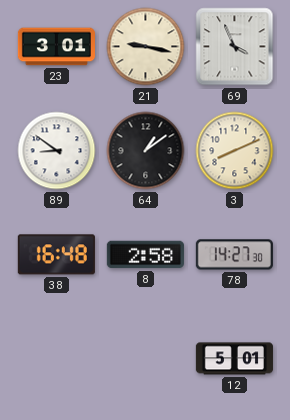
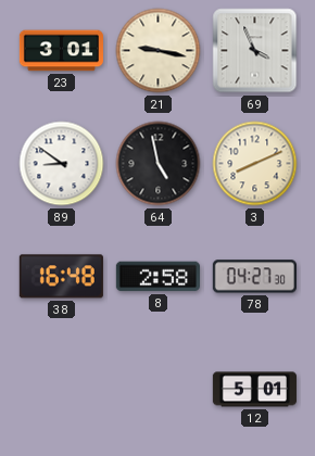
64: 1:09 -> 4:58 (159, 164)
78: 14:27 -> 04:27 (254, 277)
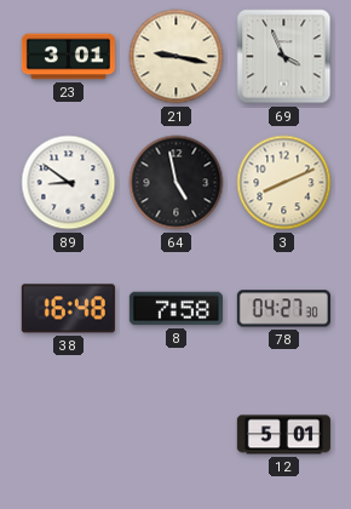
8: 2:58 -> 7:58 (175, 309)
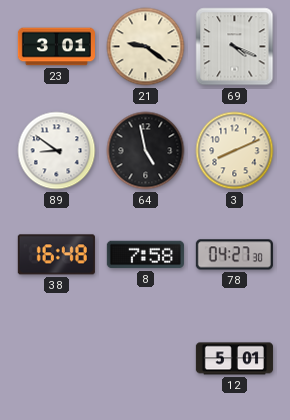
21: 9:17 -> 9:21 (146, 47)
69: 3:56 -> 4:19 (235, 47)
